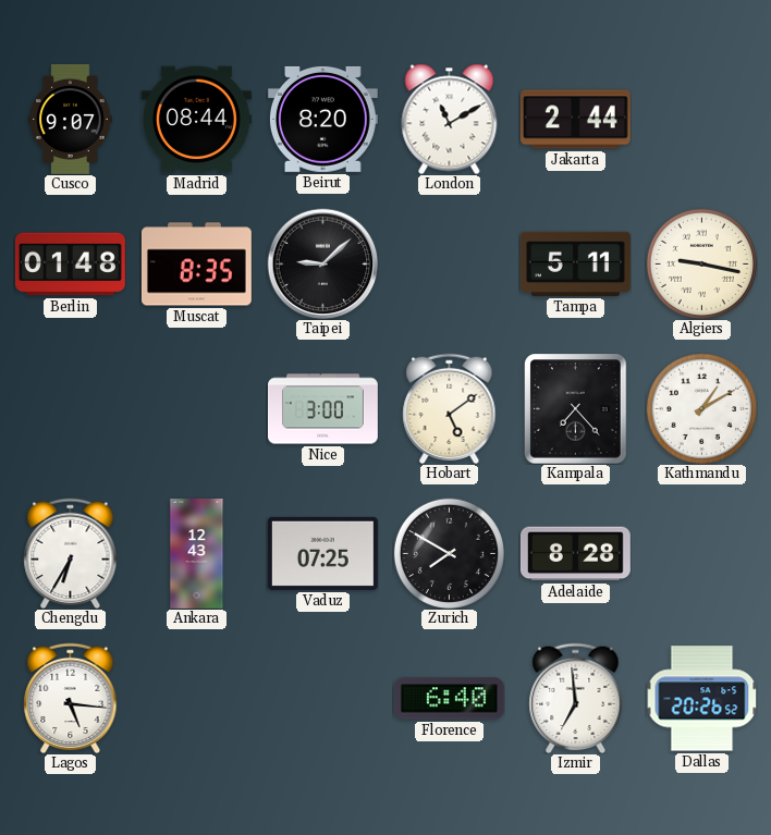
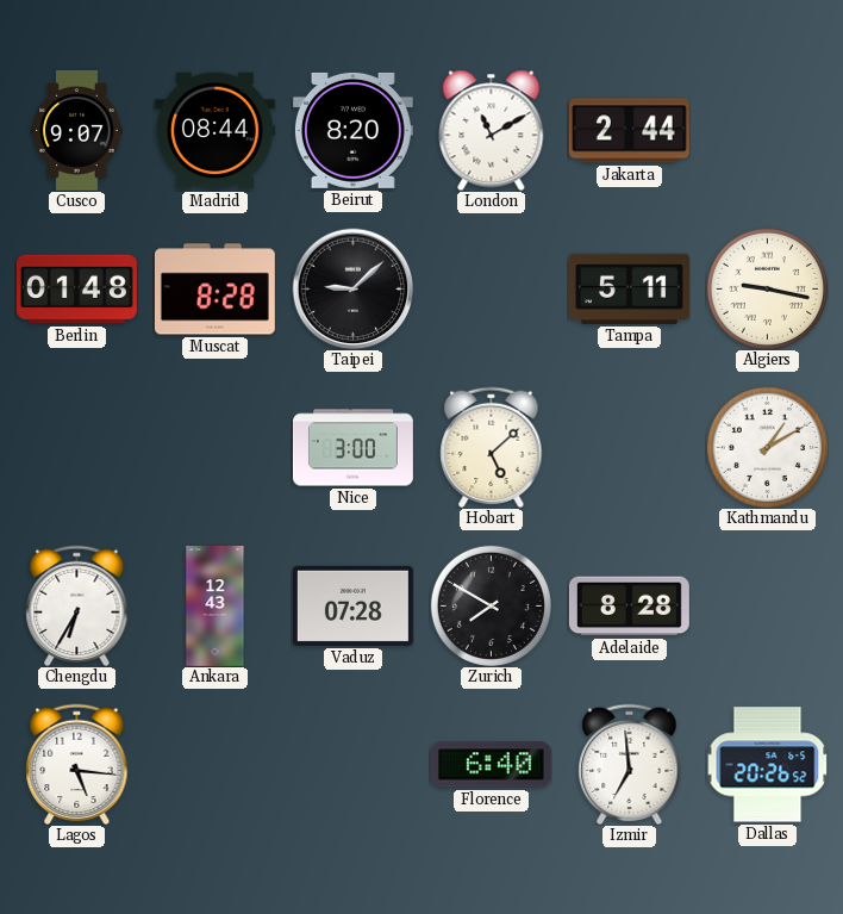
Muscat: 8:35 -> 8:28 (214, 290)
Hobart: 5:09 -> 5:08 (492, 447)
Kampala: 7:23 -> none (576, 408)
Vaduz: 07:25 -> 07:28 (352, 605)
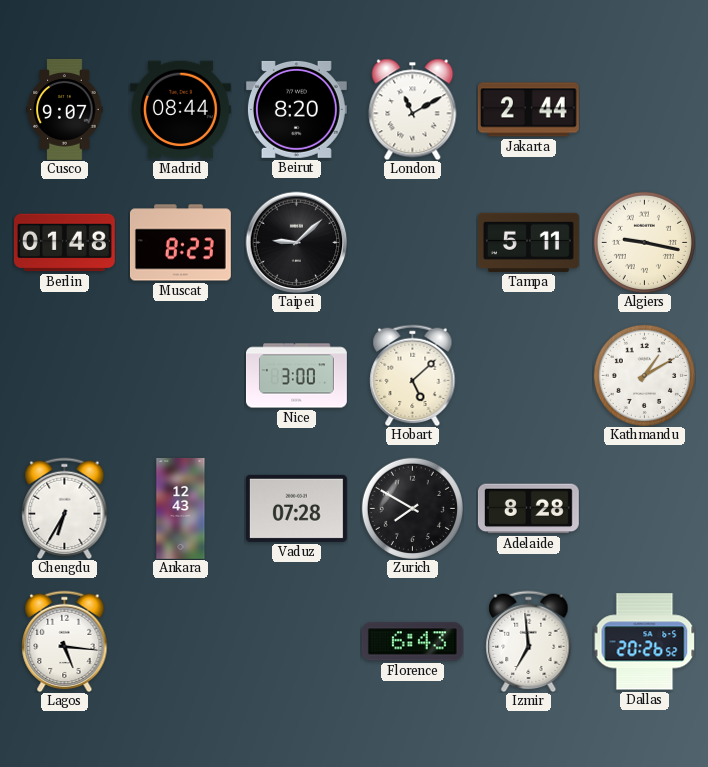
Muscat: 8:28 -> 8:23 (180, 243)
Florence: 6:40 -> 6:43 (412, 642)
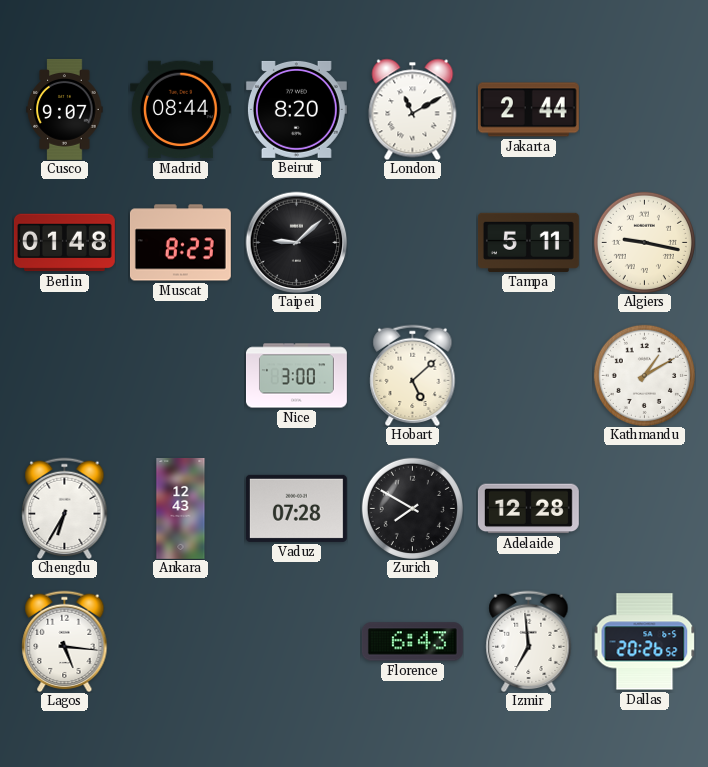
Adelaide: 8:28 -> 12:28 (528, 509)
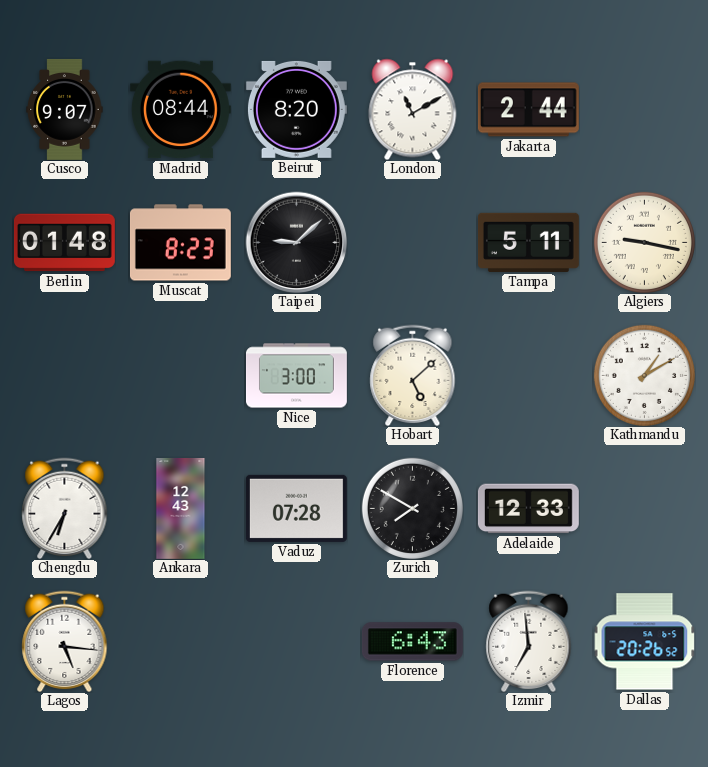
Adelaide: 12:28 -> 12:33 (528, 509)
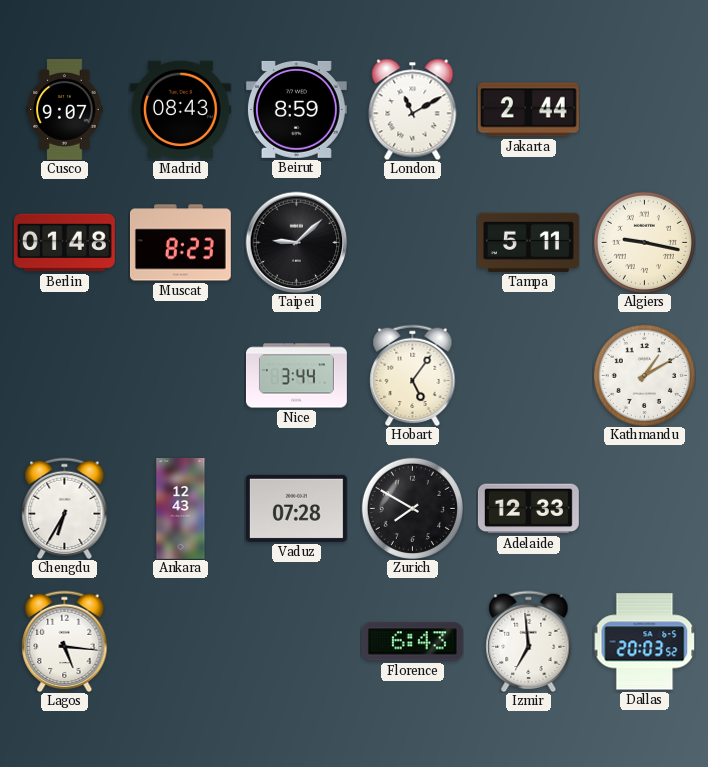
Madrid: 08:44 -> 08:43 (180, 110)
Beirut: 8:20 -> 8:59 (296, 109)
Nice: 3:00 -> 3:44 (297, 376)
Hobart: 5:08 -> 5:06 (413, 375)
Dallas: 20:26 -> 20:03 (644, 642)
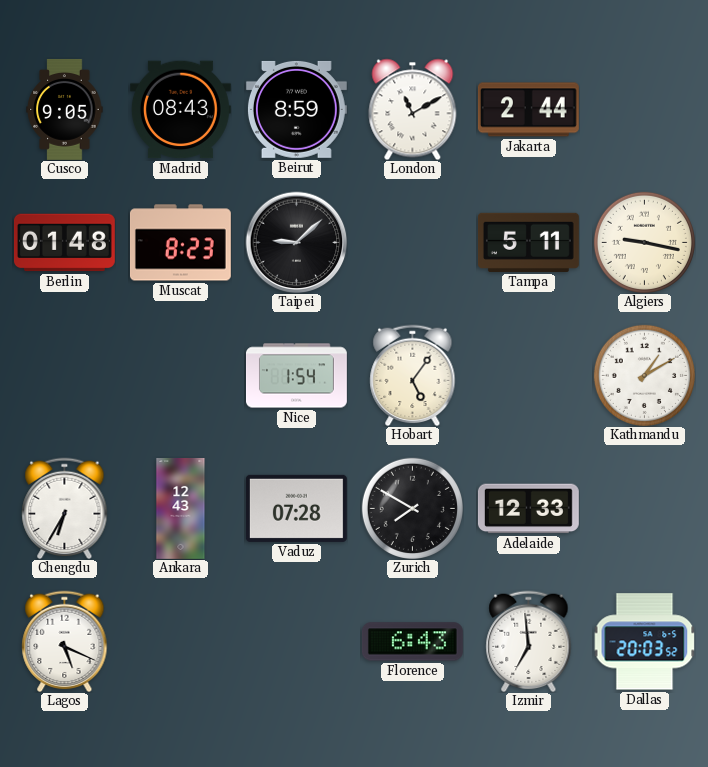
Cusco: 9:07 -> 9:05 (65, 109)
Nice: 3:44 -> 1:54 (297, 376)
Lagos: 5:16 -> 5:19 (65, 641)
